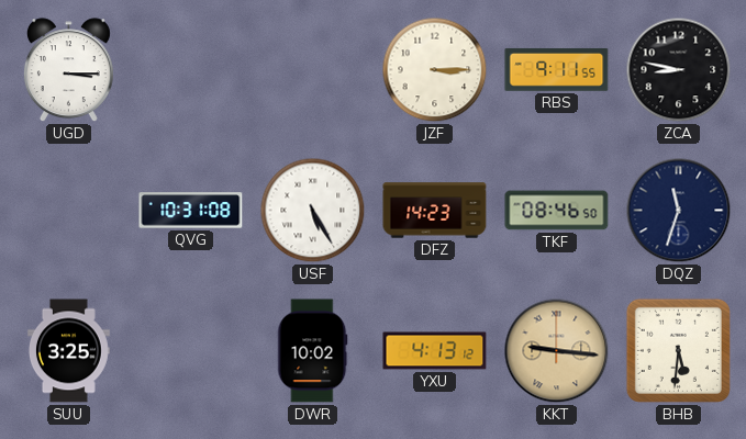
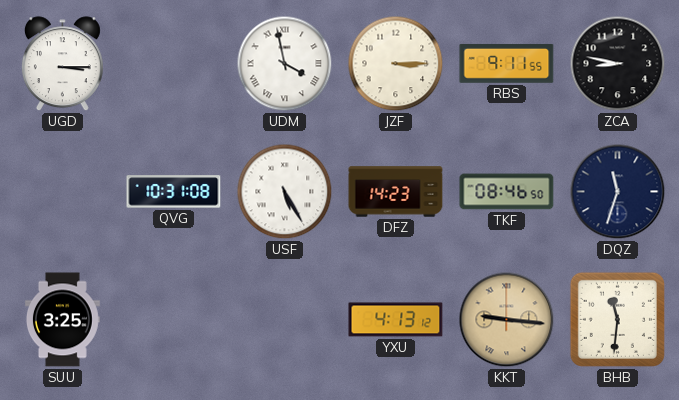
UDM: none -> 3:58 (285, 64)
DWR: 10:02 -> none (313, 351)
BHB: 5:31 -> 11:31 (617, 319)
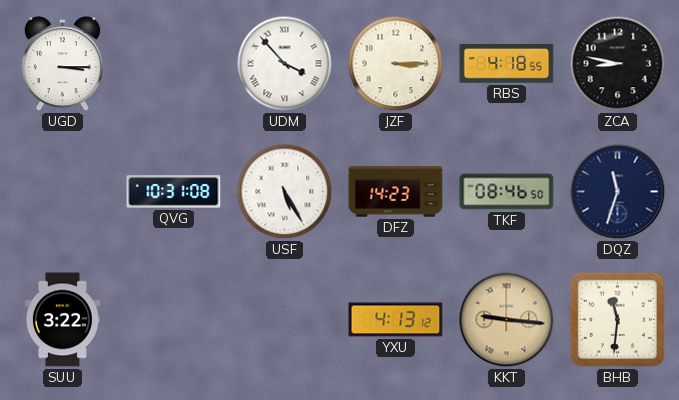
UDM: 3:58 -> 3:53 (285, 64)
RBS: 9:11 -> 4:18 (507, 63)
SUU: 3:25 -> 3:22 (62, 320)
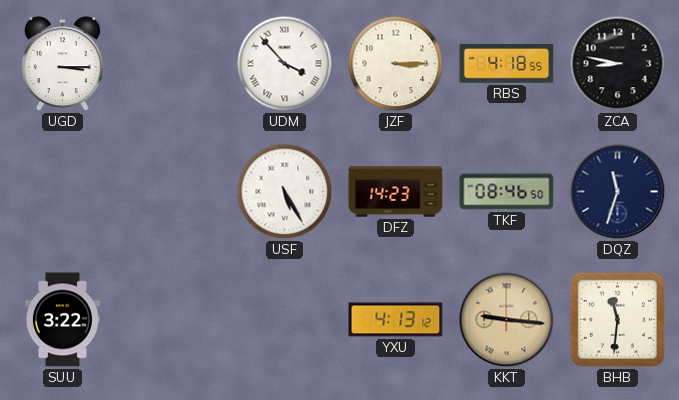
QVG: 10:31 -> none (174, 192)
